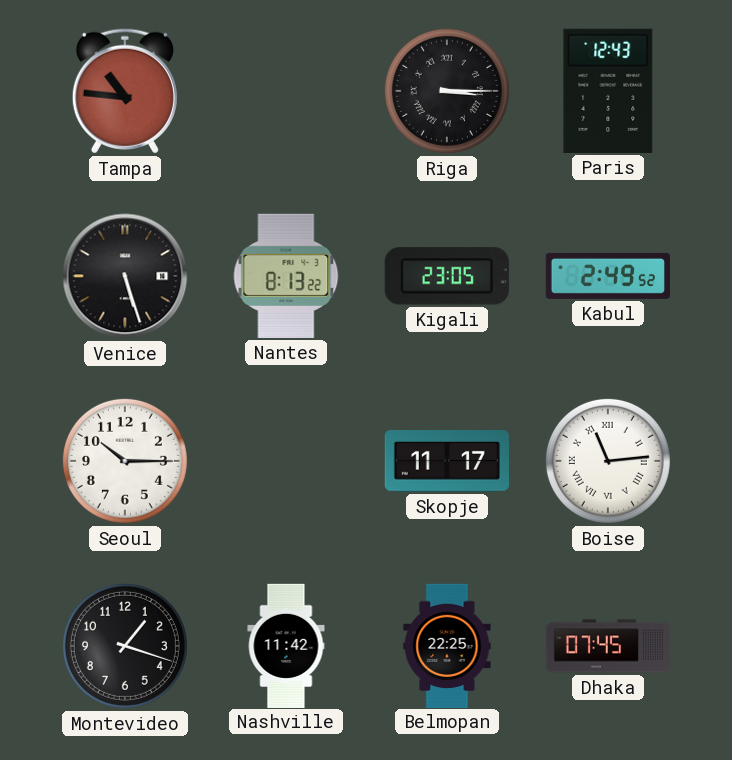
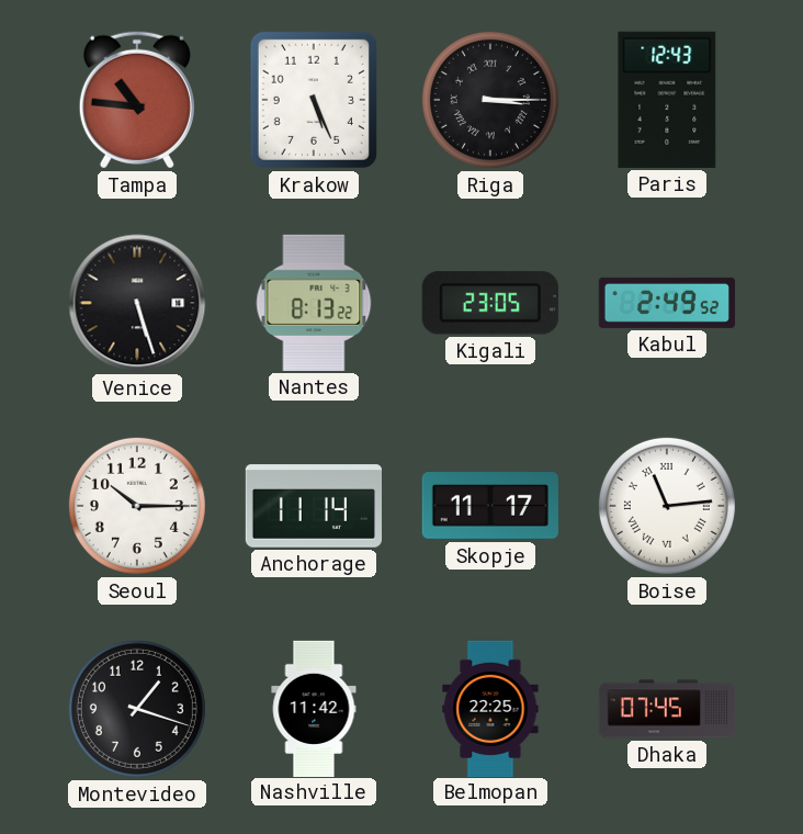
Krakow: none -> 5:26 (314, 100)
Anchorage: none -> 11:14 (313, 506)
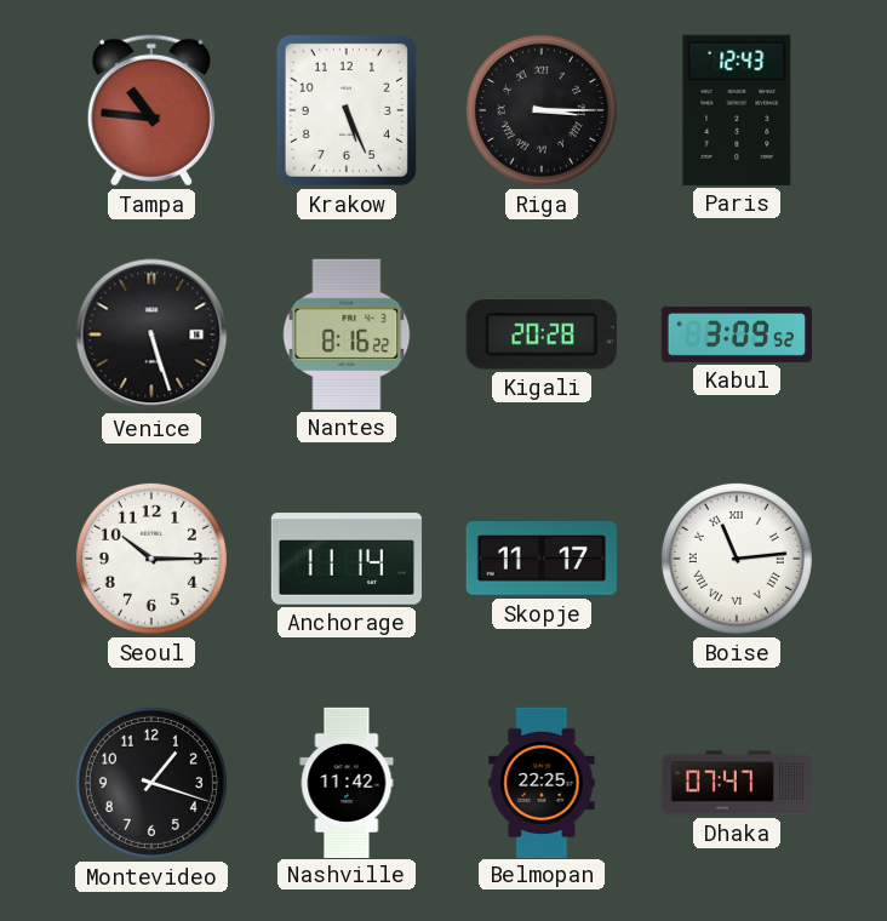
Nantes: 8:13 -> 8:16 (347, 334)
Kigali: 23:05 -> 20:28 (542, 334)
Kabul: 2:49 -> 3:09 (736, 334)
Dhaka: 07:45 -> 07:47 (737, 783)
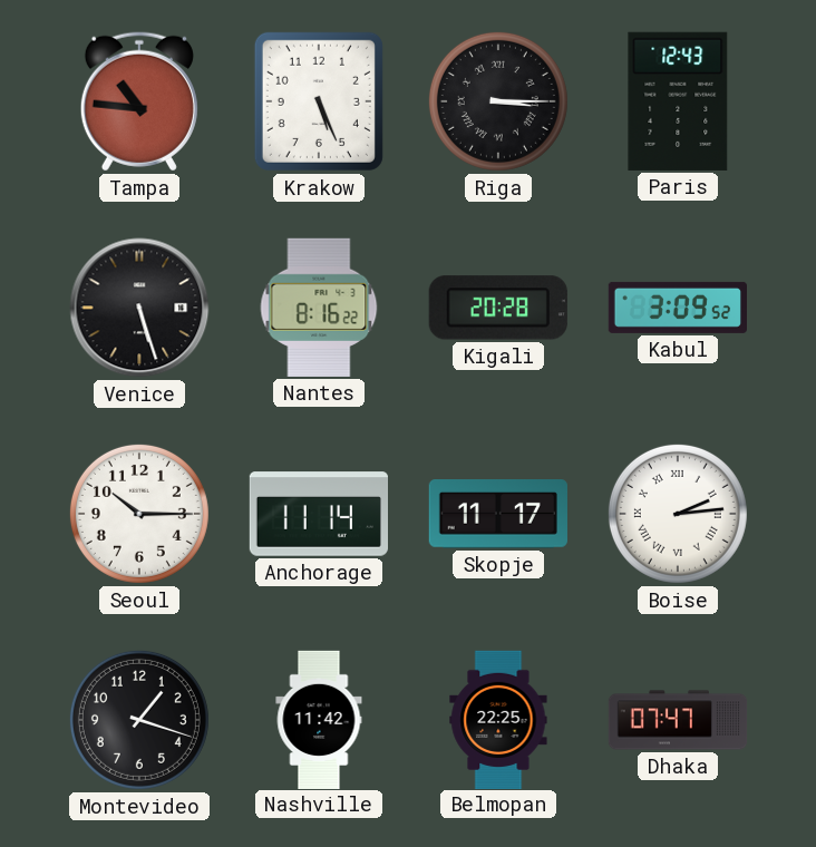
Boise: 11:14 -> 2:14 (678, 514)
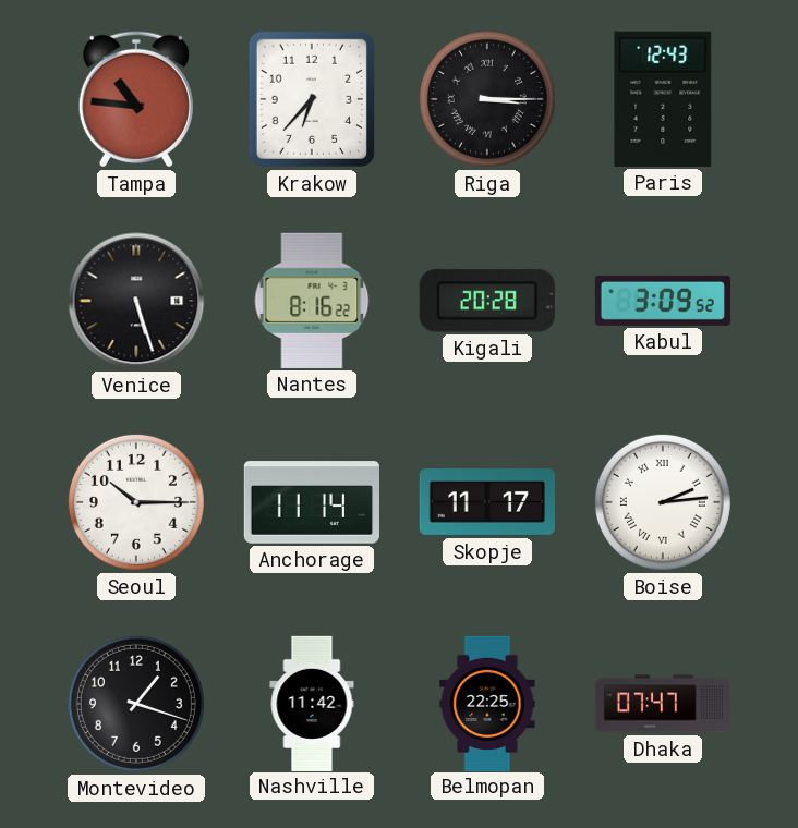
Krakow: 5:26 -> 6:37 (312, 99)
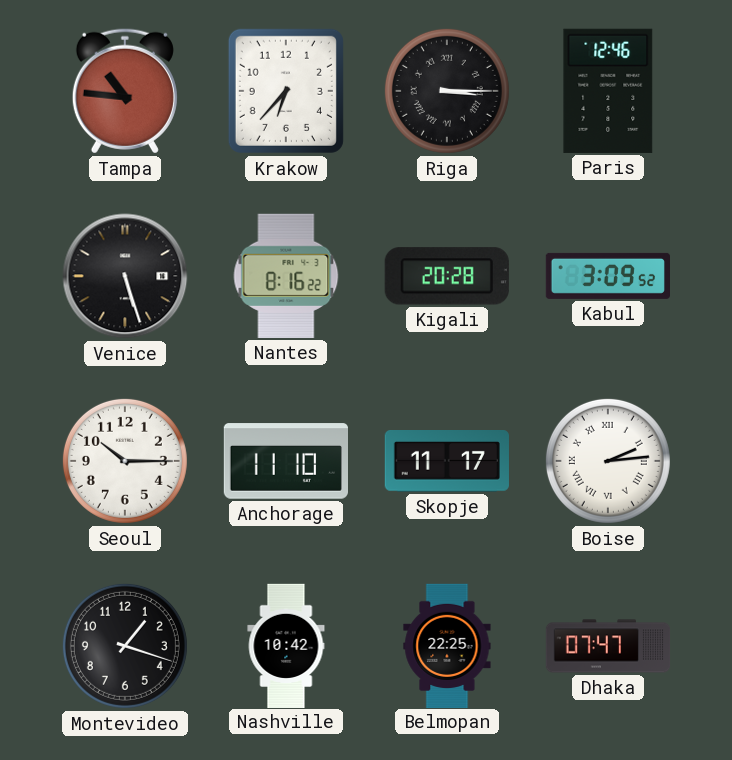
Paris: 12:43 -> 12:46 (608, 91)
Anchorage: 11:14 -> 11:10 (285, 461)
Nashville: 11:42 -> 10:42 (286, 645)
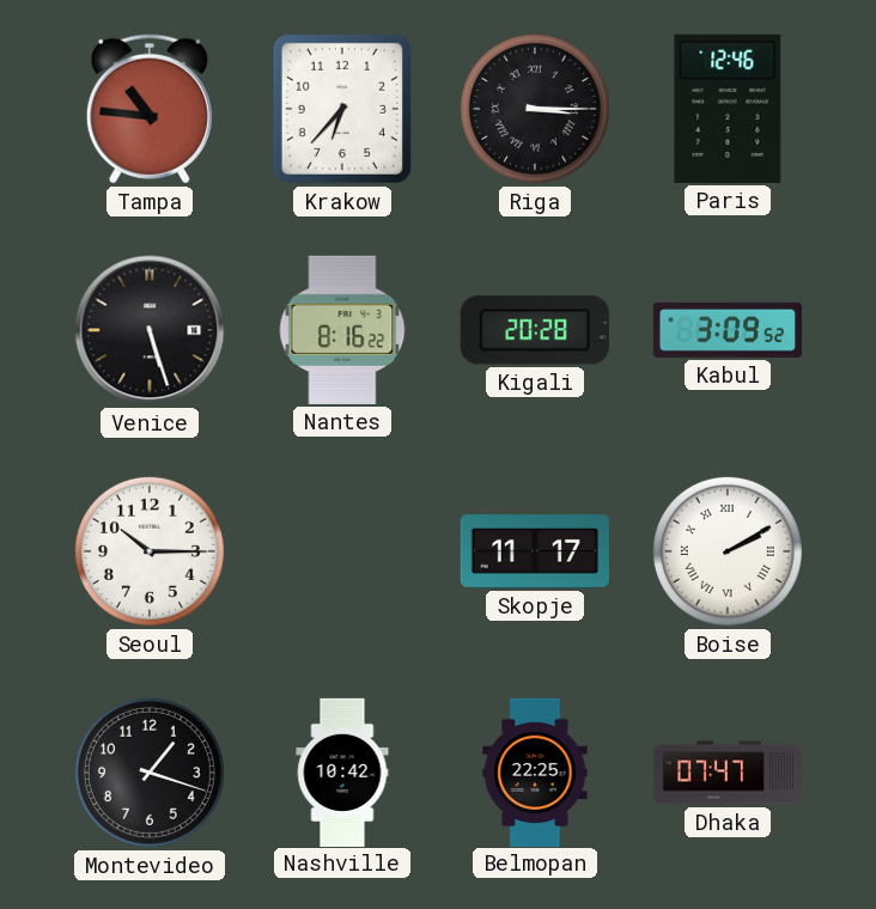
Anchorage: 11:10 -> none (285, 461)
Boise: 2:14 -> 2:10 (728, 551)
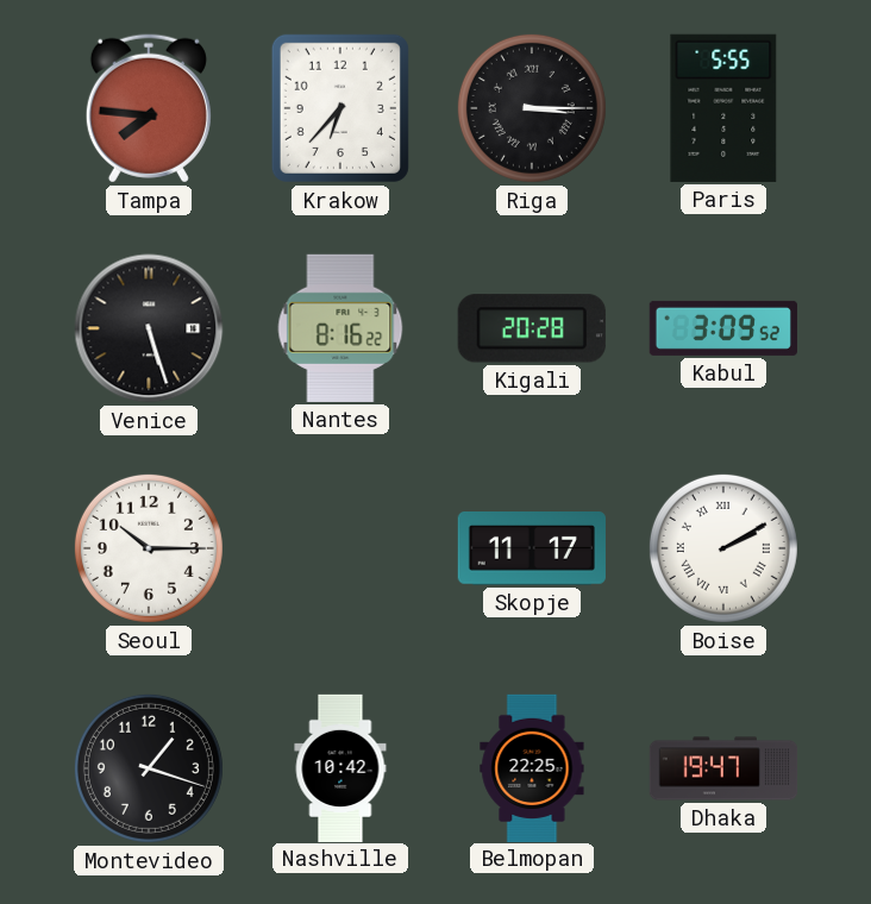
Tampa: 10:46 -> 7:46 (149, 108)
Paris: 12:46 -> 5:55 (723, 108)
Dhaka: 07:47 -> 19:47 (723, 768)
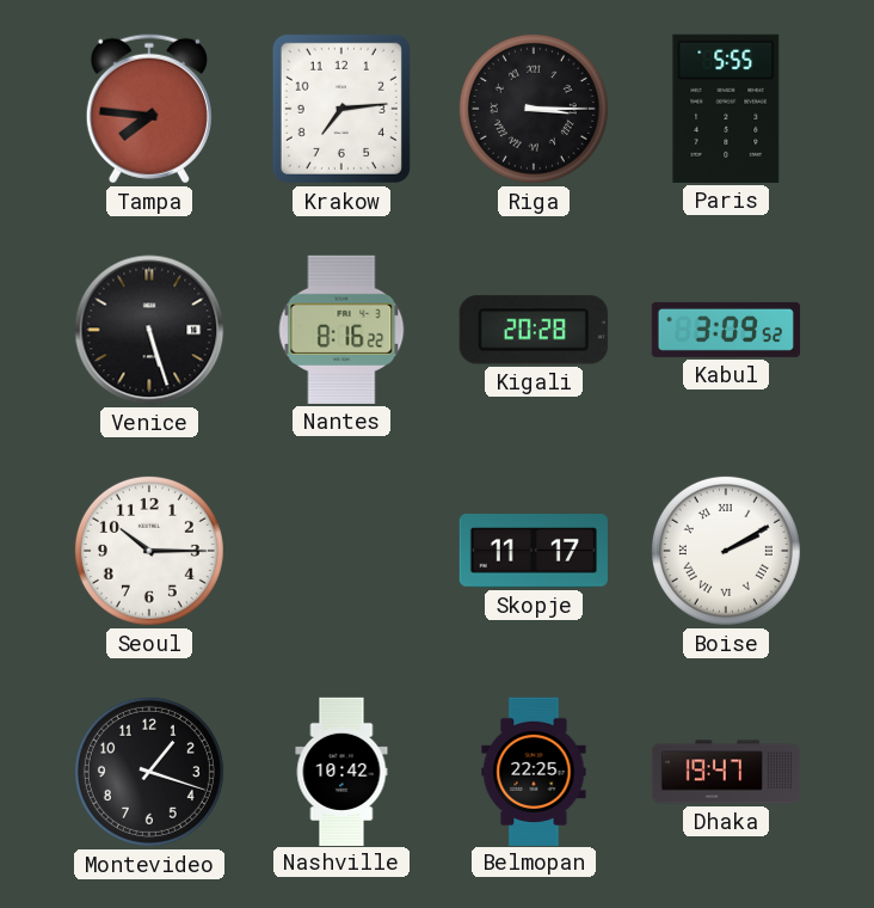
Krakow: 6:37 -> 7:14 (341, 109)
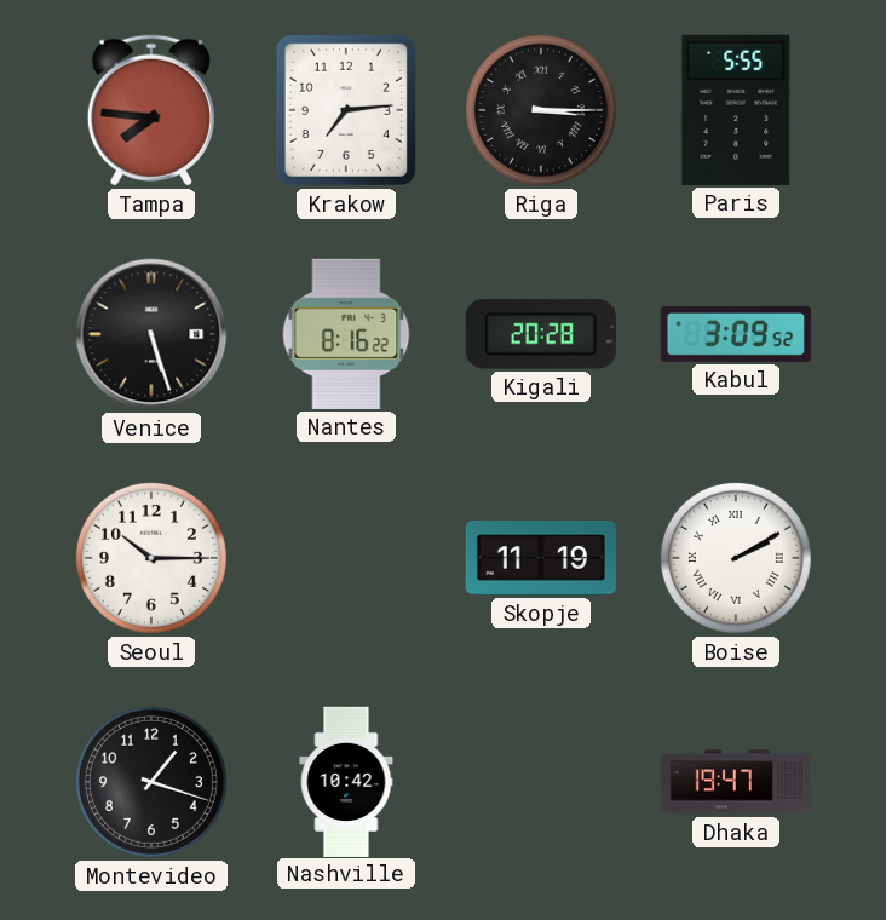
Skopje: 11:17 -> 11:19 (541, 558)
Belmopan: 22:25 -> none (534, 771)
